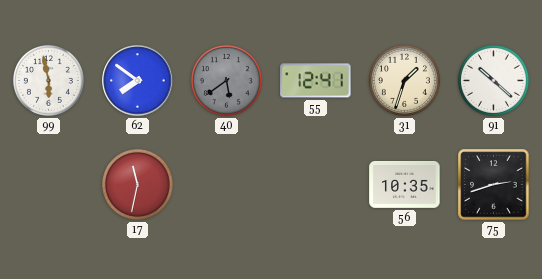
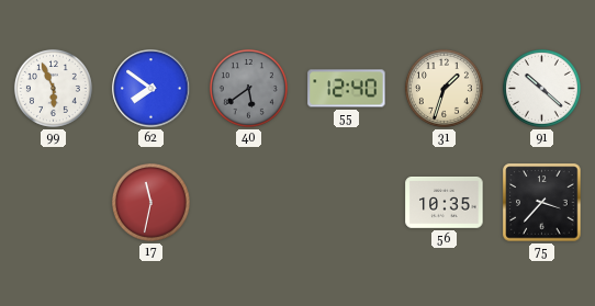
99: 5:58 -> 5:56 (53, 88)
55: 12:41 -> 12:40 (347, 89)
75: 2:42 -> 3:37 (542, 203)
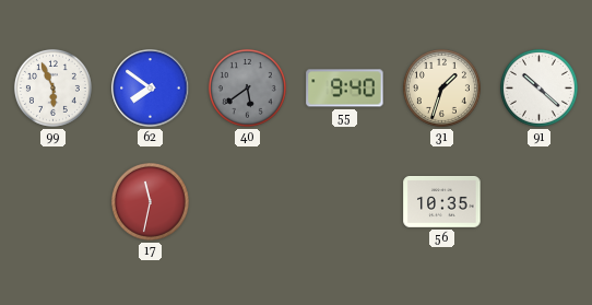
55: 12:40 -> 9:40 (345, 89)
75: 3:37 -> none (542, 203)
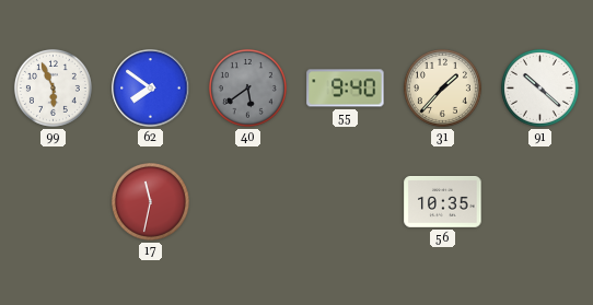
31: 1:33 -> 1:37 (442, 87)
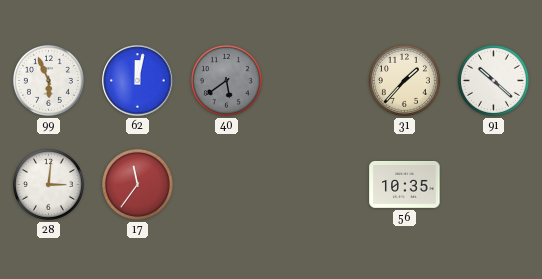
62: 7:51 -> 12:02 (138, 81)
55: 9:40 -> none (346, 89)
28: none -> 3:01 (48, 184)
17: 11:32 -> 11:36 (137, 184)
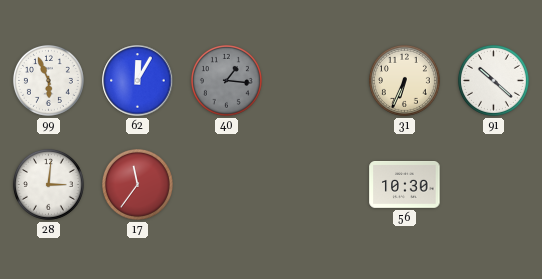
62: 12:02 -> 12:05 (138, 81)
40: 5:39 -> 1:16 (226, 80)
31: 1:37 -> 6:34 (404, 80)
56: 10:35 -> 10:30 (405, 185)
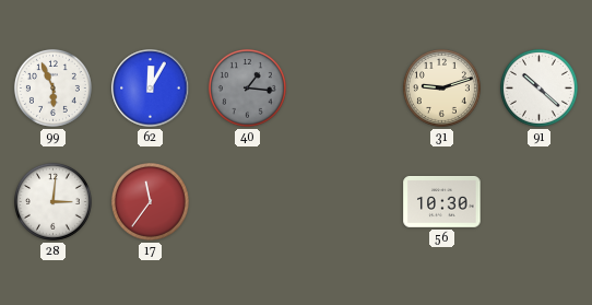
31: 6:34 -> 9:12 (441, 87)
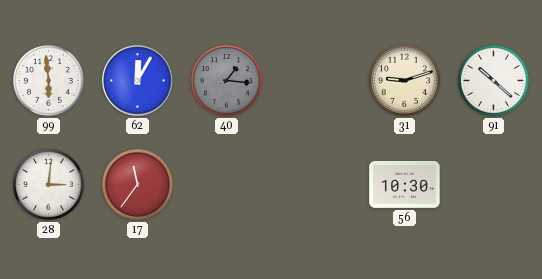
99: 5:56 -> 5:59 (48, 80)
